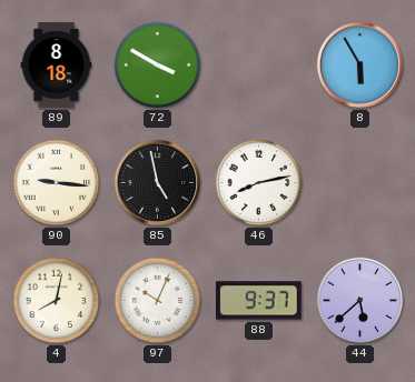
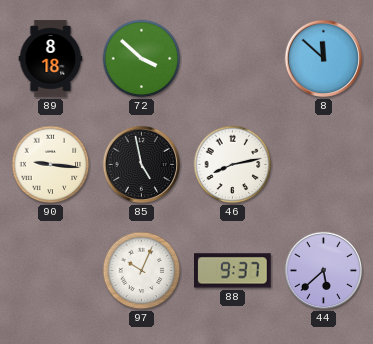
72: 3:50 -> 3:52 (142, 59)
8: 5:55 -> 11:52 (324, 59)
4: 8:02 -> none (57, 301)
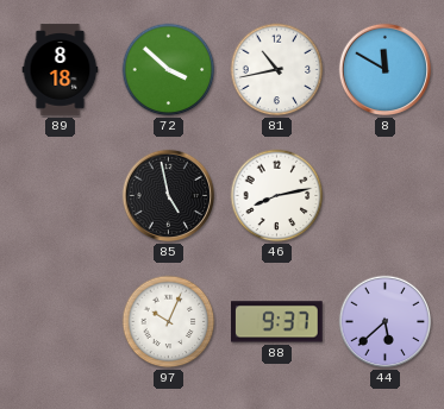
81: none -> 10:43 (277, 70)
8: 11:52 -> 11:50 (386, 70)
90: 9:16 -> none (51, 165)
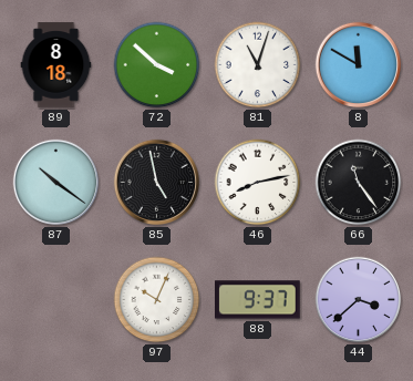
81: 10:43 -> 11:03 (258, 65)
87: none -> 10:21 (56, 183)
66: none -> 11:24 (359, 183)
44: 5:38 -> 3:38 (359, 300)
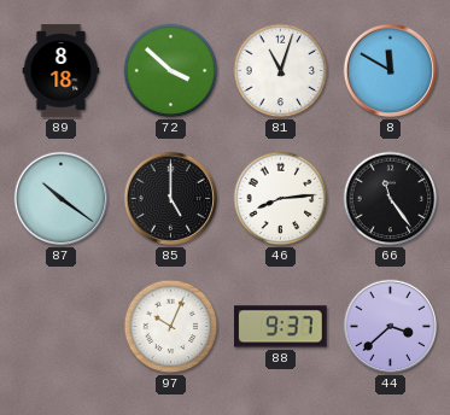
85: 4:58 -> 5:00 (171, 199)
46: 8:13 -> 8:14 (281, 199)
